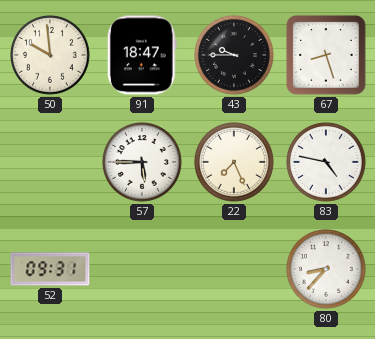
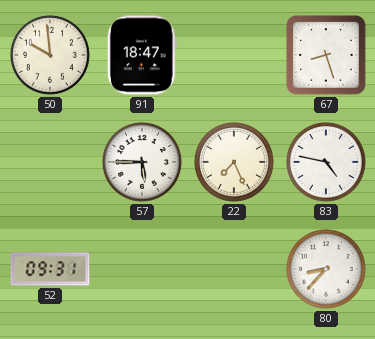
43: 9:45 -> none (235, 56)
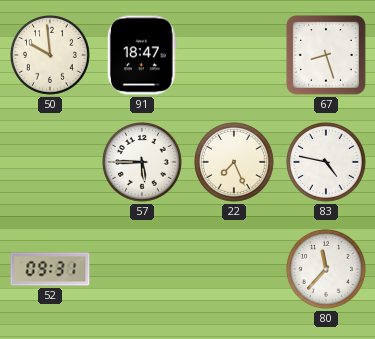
80: 8:37 -> 11:37 (327, 270)
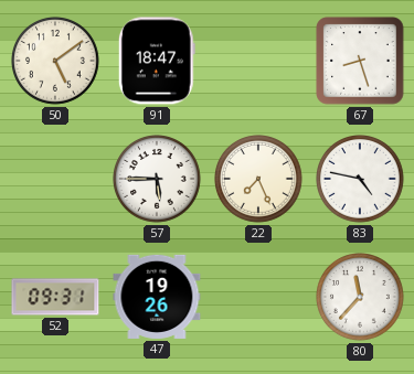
50: 9:59 -> 5:09 (56, 62)
47: none -> 19:26 (157, 297)
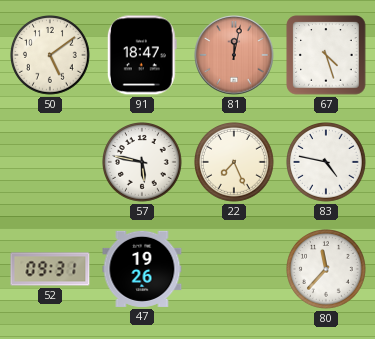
81: none -> 12:02 (234, 55)
67: 8:27 -> 4:27 (326, 55)
57: 5:45 -> 5:47 (143, 163)
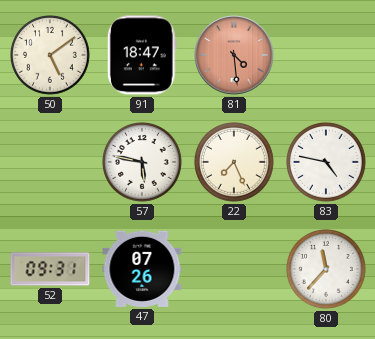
81: 12:02 -> 4:29 (234, 55)
67: 4:27 -> none (326, 55)
47: 19:26 -> 07:26 (142, 269)
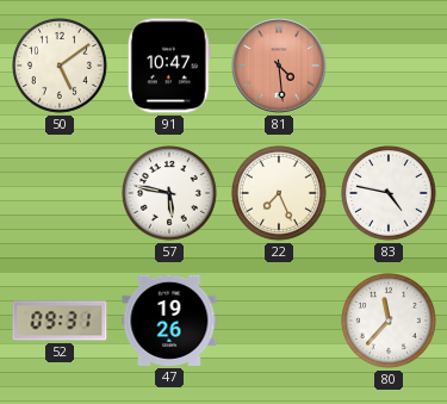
91: 18:47 -> 10:47 (169, 66)
47: 07:26 -> 19:26 (169, 321)
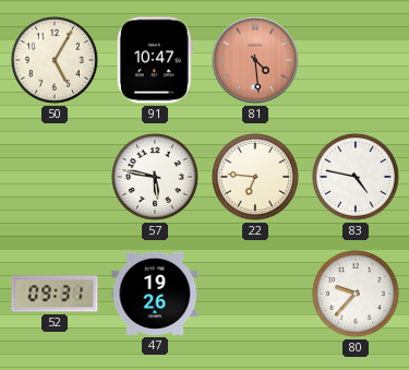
50: 5:09 -> 5:05 (56, 61)
22: 7:26 -> 6:46 (256, 178)
80: 11:37 -> 9:37 (357, 295)
